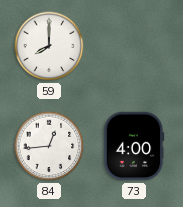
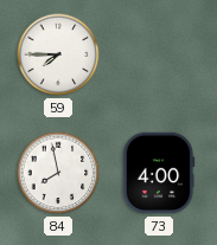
59: 8:00 -> 7:45 (58, 54)
84: 12:44 -> 7:58 (58, 173)
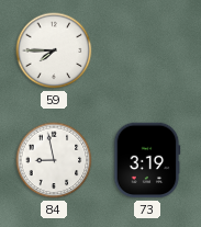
84: 7:58 -> 8:58 (54, 160)
73: 4:00 -> 3:19 (147, 160)
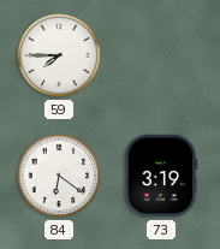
84: 8:58 -> 6:21 (59, 176)
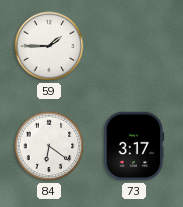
59: 7:45 -> 1:45 (49, 46)
73: 3:19 -> 3:17 (134, 146)
